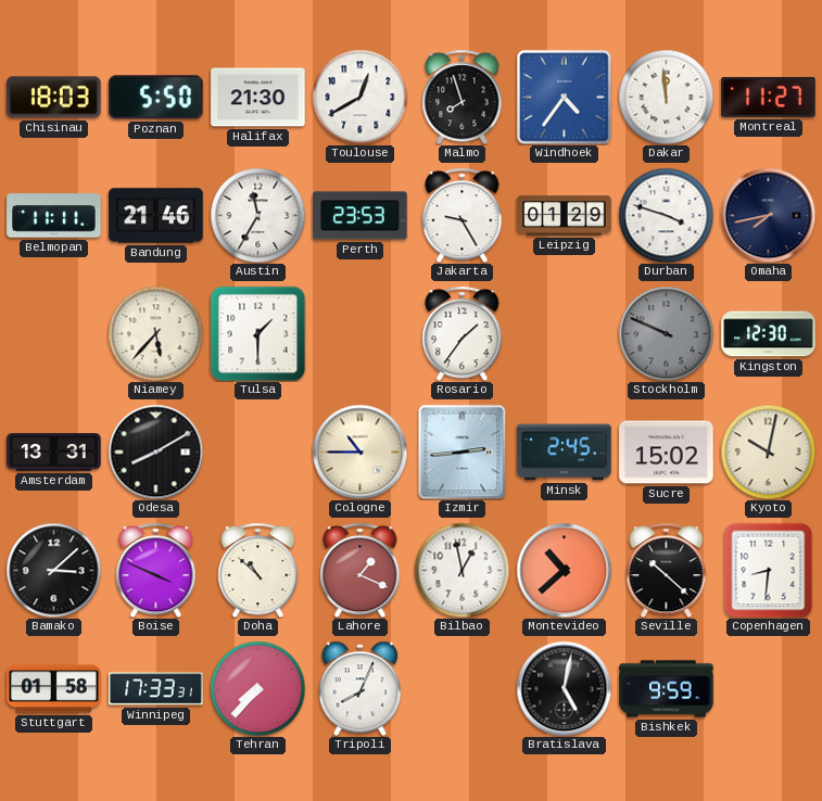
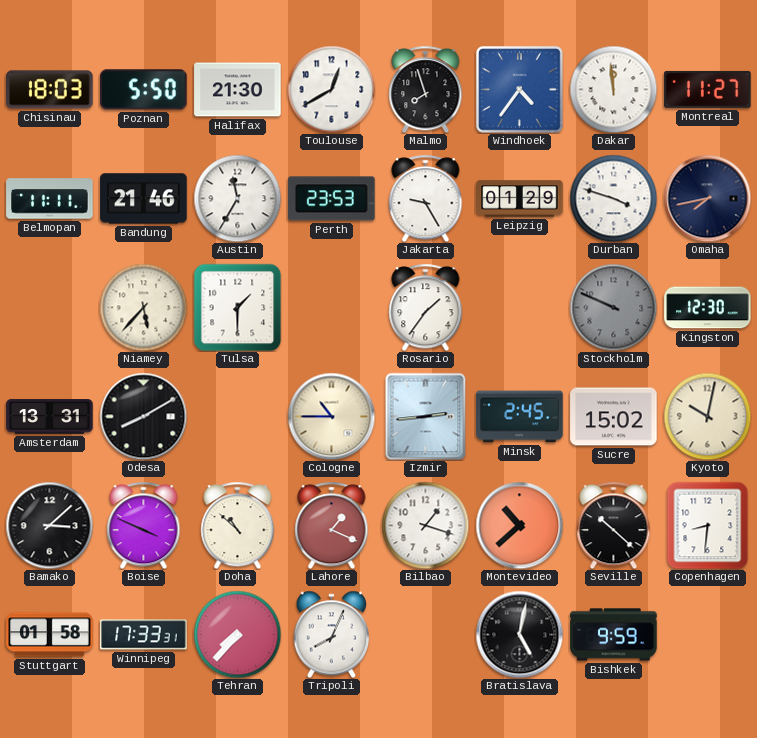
Bilbao: 12:58 -> 1:18 (425, 525)
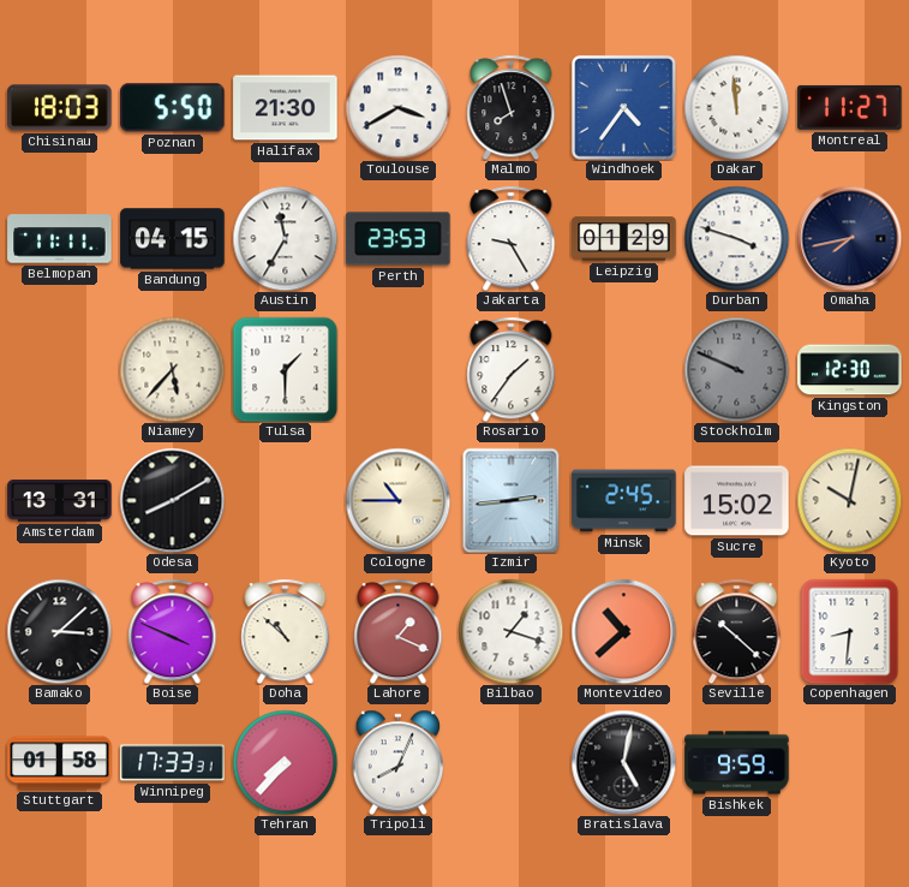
Toulouse: 12:40 -> 3:40 (397, 107)
Bandung: 21:46 -> 04:15 (173, 239)
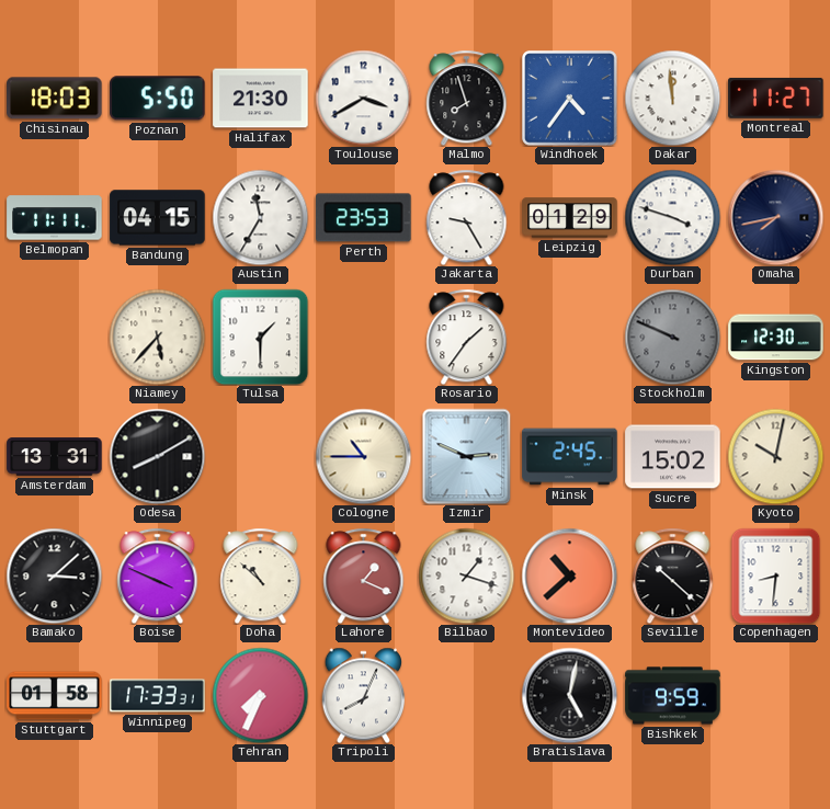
Izmir: 2:44 -> 2:49 (467, 456)
Tehran: 7:37 -> 7:34 (260, 695)
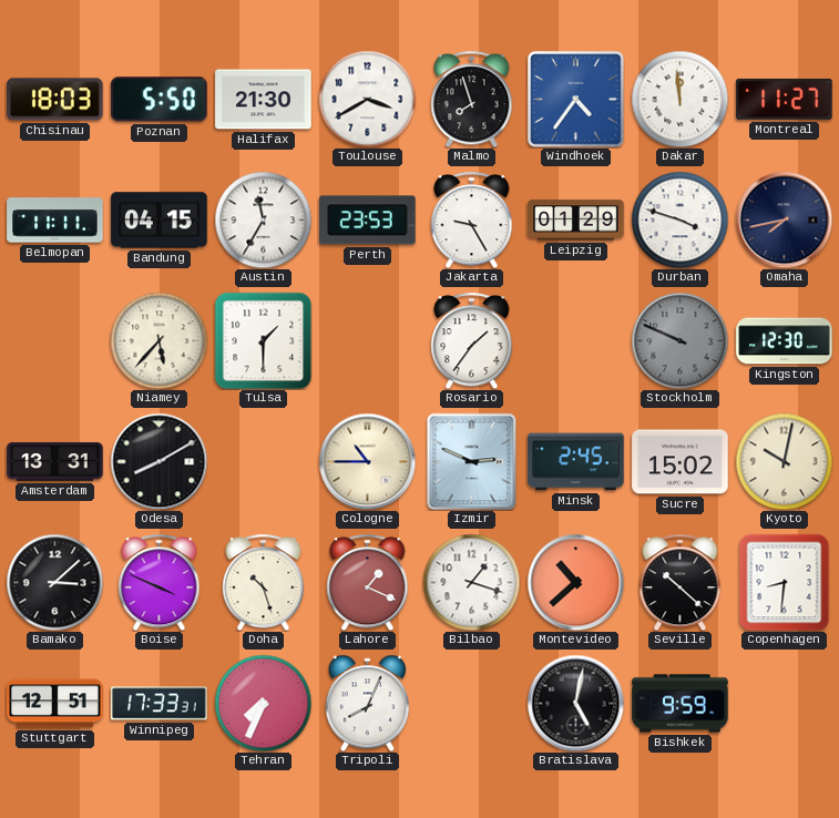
Doha: 10:52 -> 10:27 (264, 582)
Stuttgart: 01:58 -> 12:51 (55, 704)
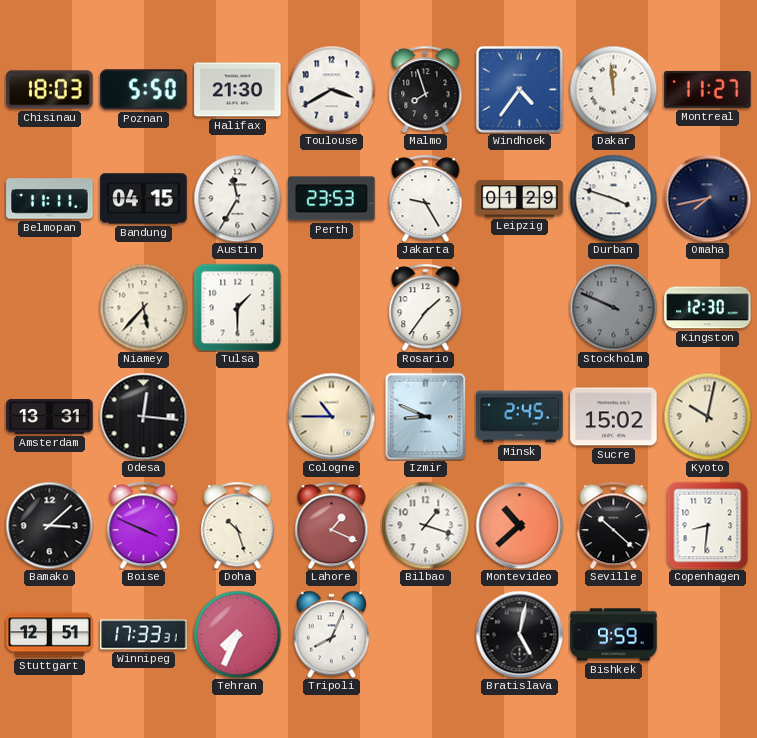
Odesa: 8:10 -> 12:16 (143, 416)
Izmir: 2:49 -> 8:49 (426, 416)
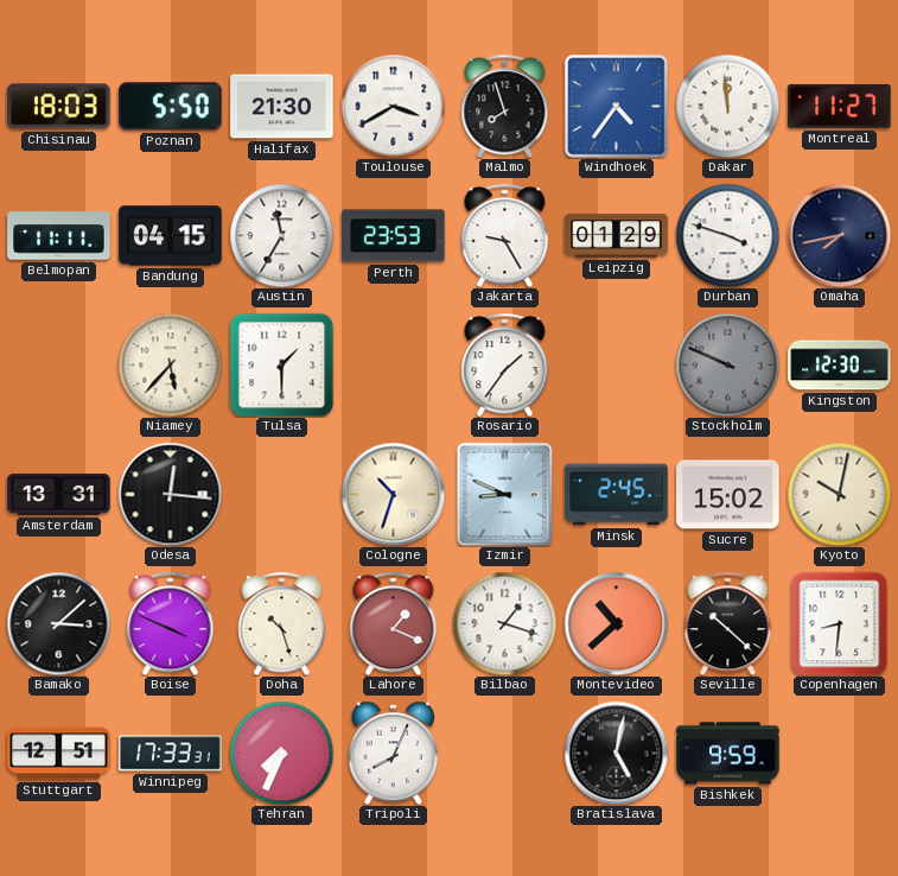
Cologne: 10:45 -> 10:33 (393, 494)
